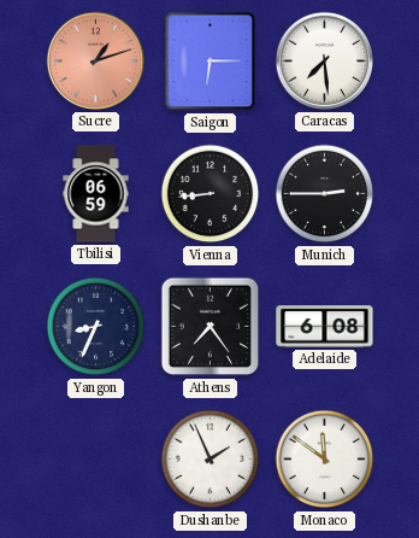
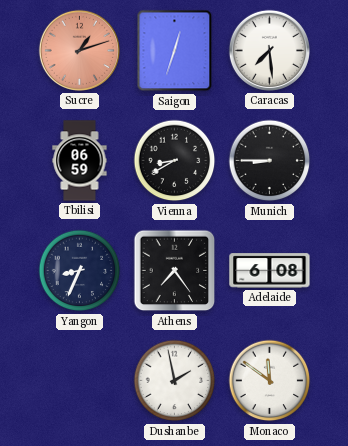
Saigon: 6:15 -> 12:33 (175, 51)
Vienna: 8:44 -> 8:40 (175, 161)
Munich: 2:45 -> 8:45 (270, 161)
Dushanbe: 1:56 -> 1:58 (175, 381)
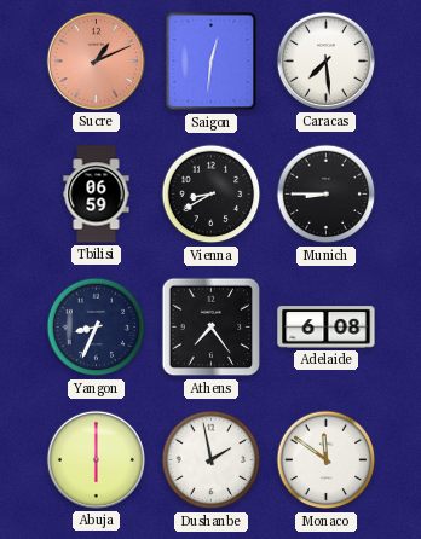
Sucre: 1:12 -> 1:11 (96, 60)
Saigon: 12:33 -> 12:31 (212, 62)
Abuja: none -> 6:00 (96, 459)
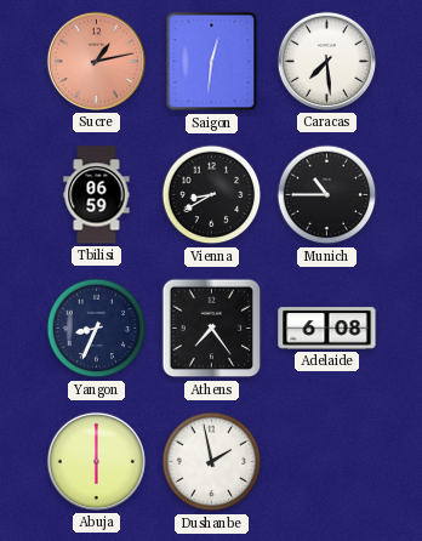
Sucre: 1:11 -> 1:13 (96, 61)
Munich: 8:45 -> 10:45 (327, 195)
Monaco: 11:51 -> none (327, 460)
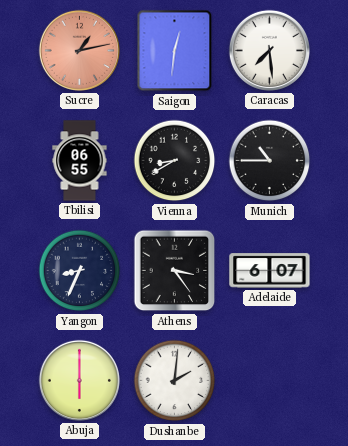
Tbilisi: 06:59 -> 06:55 (80, 161)
Athens: 7:24 -> 3:24 (175, 271)
Adelaide: 6:08 -> 6:07 (270, 271)
Dushanbe: 1:58 -> 2:01 (175, 381)
